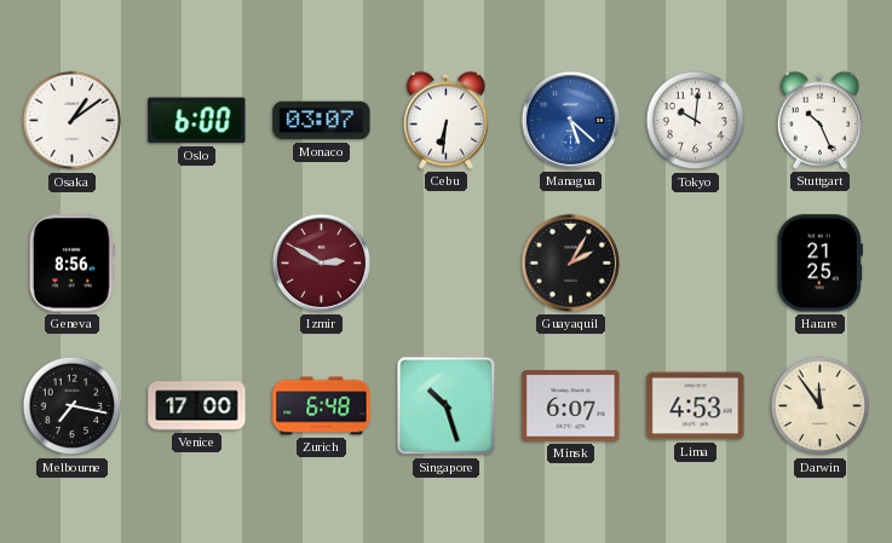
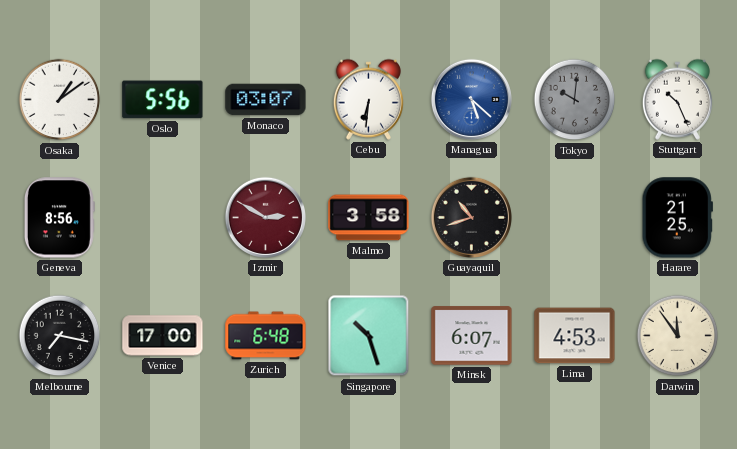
Oslo: 6:00 -> 5:56 (163, 100)
Tokyo dial: white -> grey (575, 100)
Malmo: none -> 3:58 (369, 218)
Guayaquil: 2:05 -> 10:42 (471, 217)
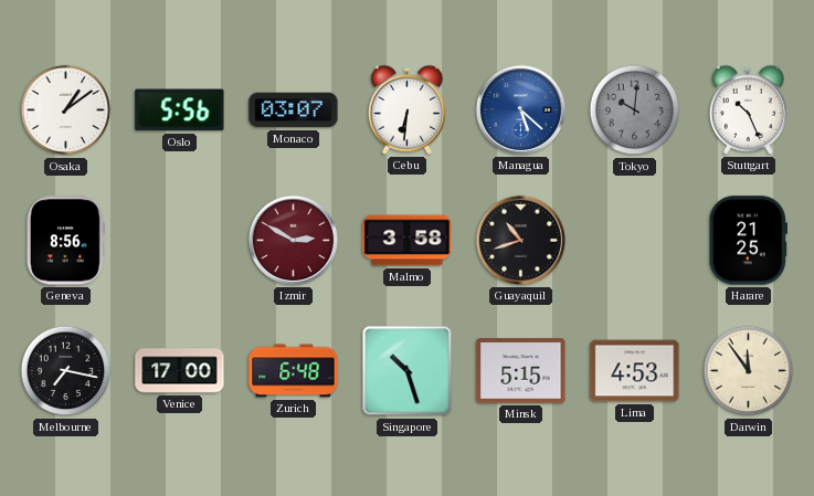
Minsk: 6:07 -> 5:15 (521, 371)
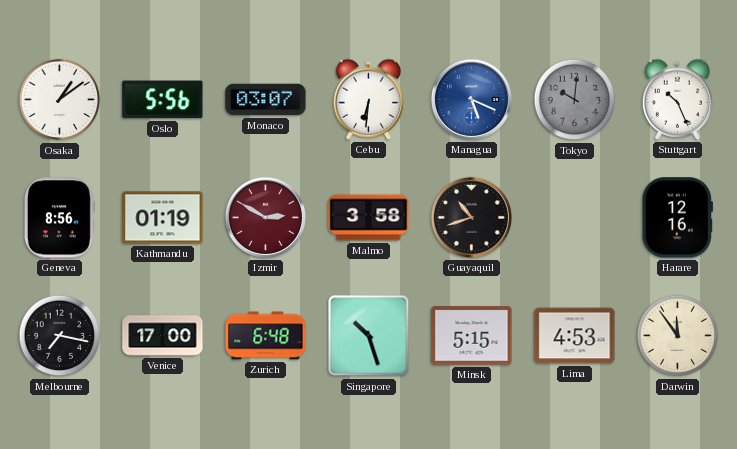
Managua: 5:22 -> 5:19 (471, 99)
Kathmandu: none -> 01:19 (163, 218)
Harare: 21:25 -> 12:16 (677, 218)
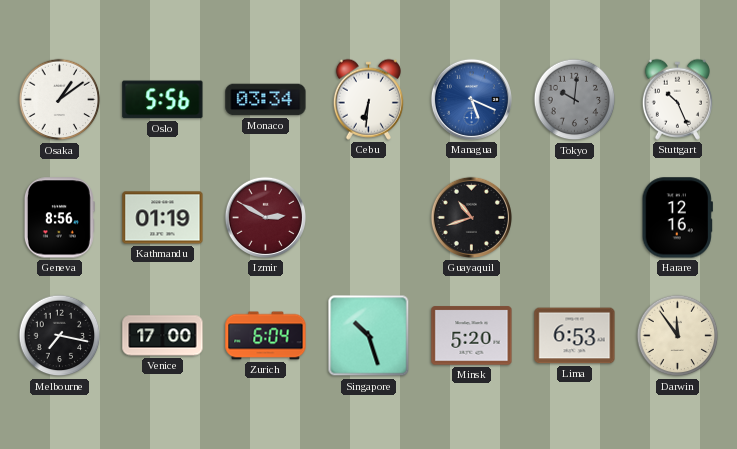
Monaco: 03:07 -> 03:34 (266, 100)
Malmo: 3:58 -> none (369, 218)
Zurich: 6:48 -> 6:04 (266, 336)
Minsk: 5:15 -> 5:20 (472, 336)
Lima: 4:53 -> 6:53 (575, 336)
